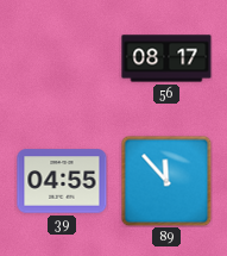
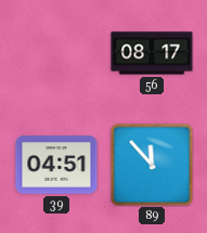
39: 04:55 -> 04:51 (56, 165)
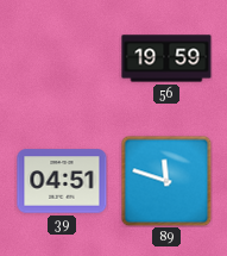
56: 08:17 -> 19:59 (166, 58)
89: 11:53 -> 11:48 (166, 181)
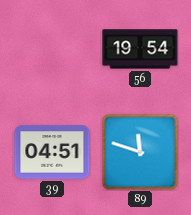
56: 19:59 -> 19:54 (140, 49)
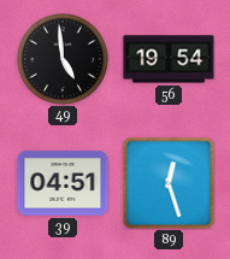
49: none -> 4:59 (63, 59)
89: 11:48 -> 12:27 (169, 183)
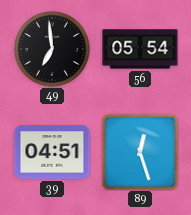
49: 4:59 -> 6:59 (52, 49)
56: 19:54 -> 05:54 (140, 49)
